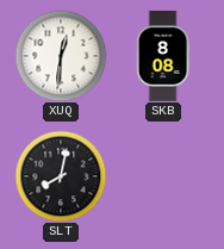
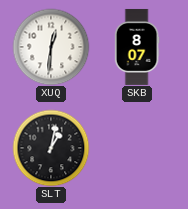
SKB: 8:08 -> 8:07 (137, 47)
SLT: 8:02 -> 1:02 (51, 148)
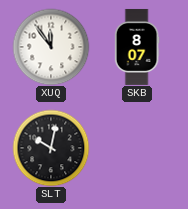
XUQ: 12:31 -> 11:54 (51, 47)
SLT: 1:02 -> 10:02 (51, 148)
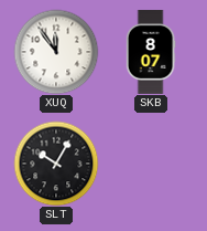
SLT: 10:02 -> 10:05 (56, 164)
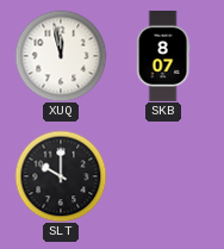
XUQ: 11:54 -> 11:58 (61, 56)
SLT: 10:05 -> 10:00 (61, 176)
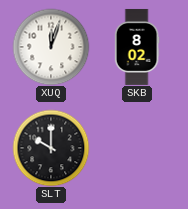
XUQ: 11:58 -> 12:03 (51, 47)
SKB: 8:07 -> 8:02 (137, 47)
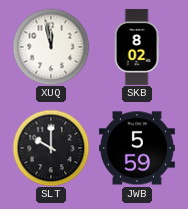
XUQ: 12:03 -> 11:58 (51, 47)
JWB: none -> 5:59 (137, 148)
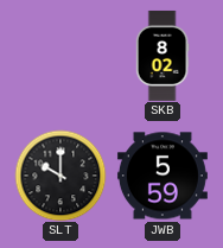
XUQ: 11:58 -> none (51, 47)
